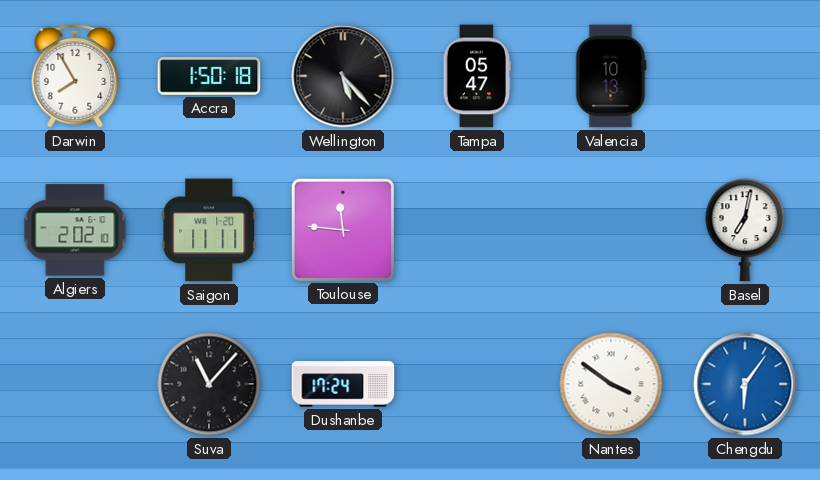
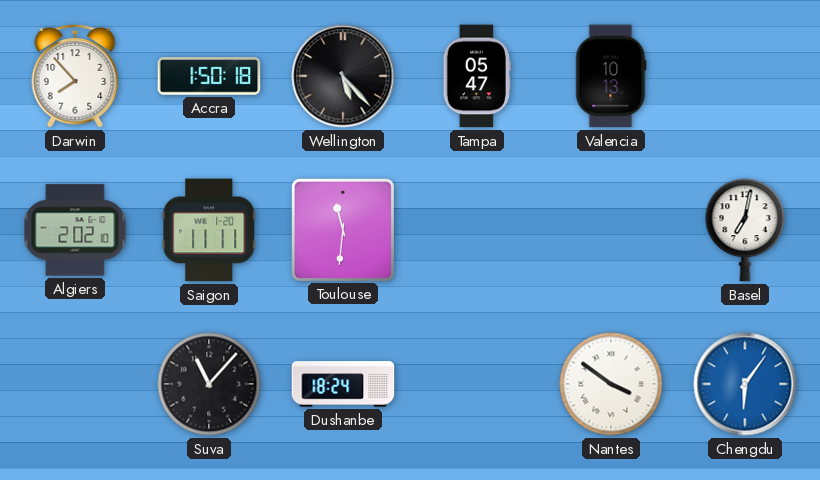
Darwin: 7:55 -> 7:53 (75, 76)
Toulouse: 11:46 -> 11:31 (342, 229)
Dushanbe: 17:24 -> 18:24 (343, 384)
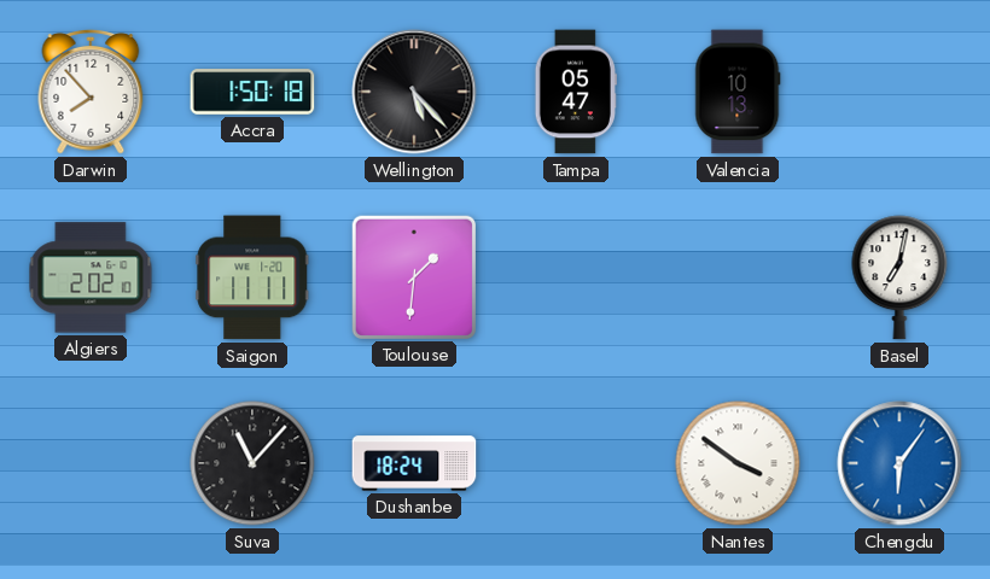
Toulouse: 11:31 -> 1:31 (413, 276)
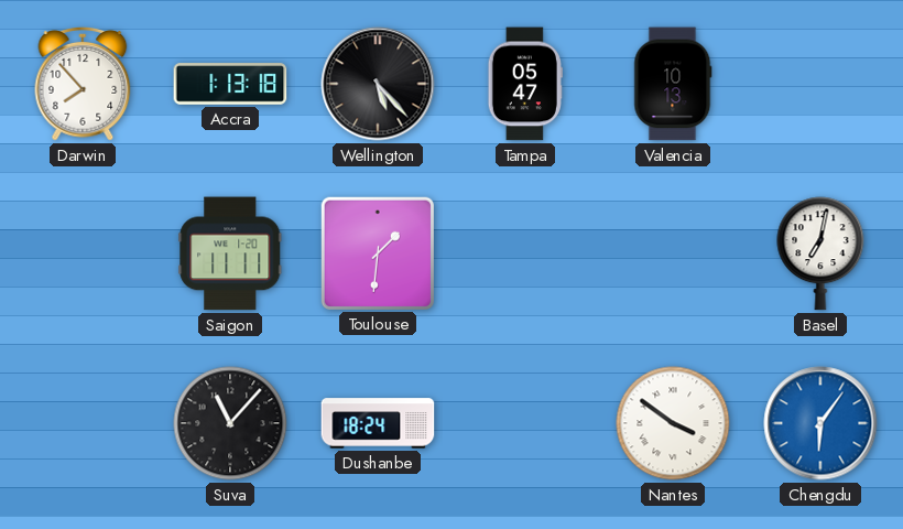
Accra: 1:50 -> 1:13 (230, 84)
Algiers: 2:02 -> none (91, 277)
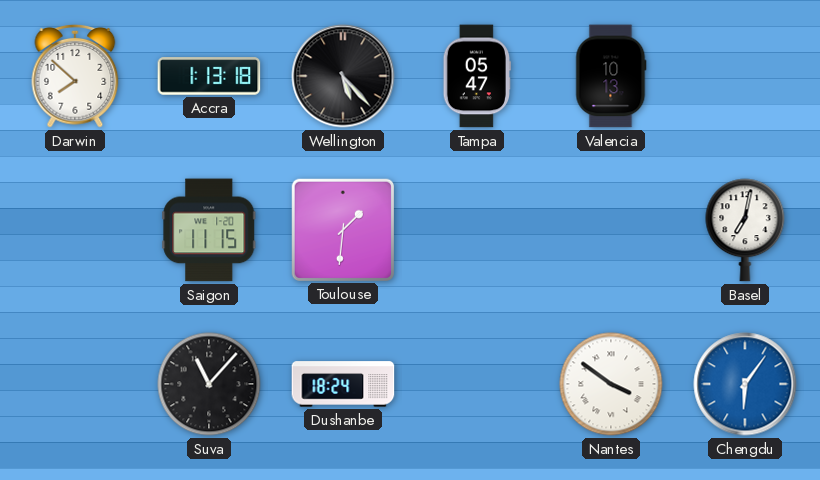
Darwin: 7:53 -> 7:52 (75, 76)
Saigon: 11:11 -> 11:15 (209, 230)
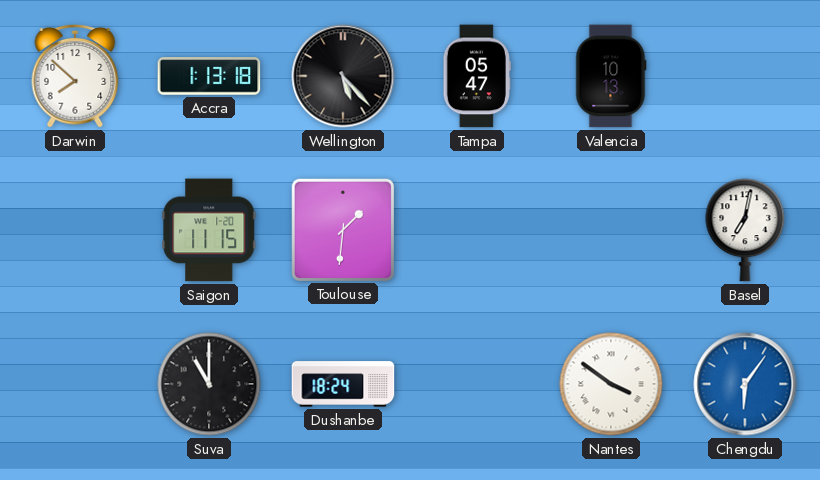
Suva: 11:07 -> 11:00 (209, 384)
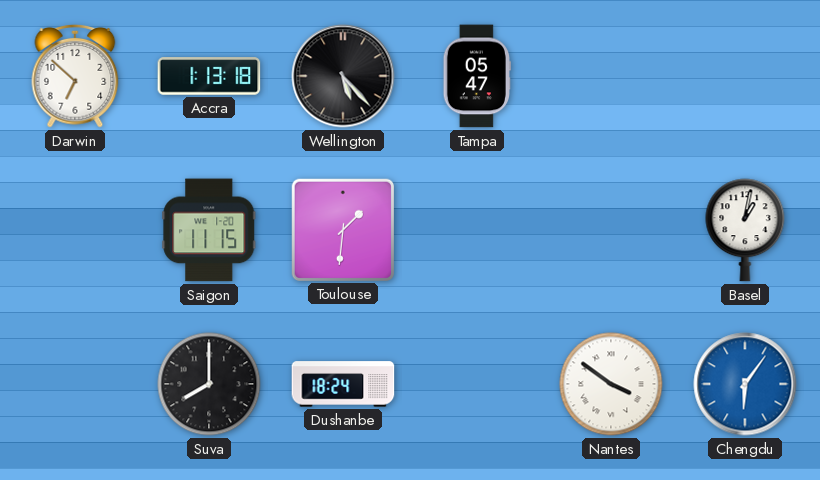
Darwin: 7:52 -> 6:52 (75, 76)
Valencia: 10:13 -> none (611, 76)
Basel: 7:02 -> 1:02 (745, 230)
Suva: 11:00 -> 8:00 (209, 384)
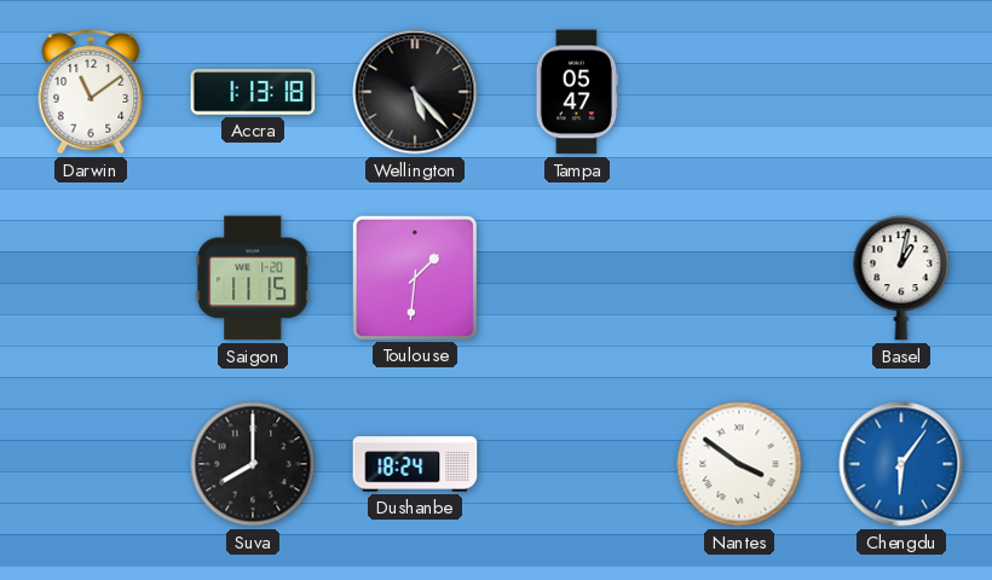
Darwin: 6:52 -> 11:09 (91, 92)
